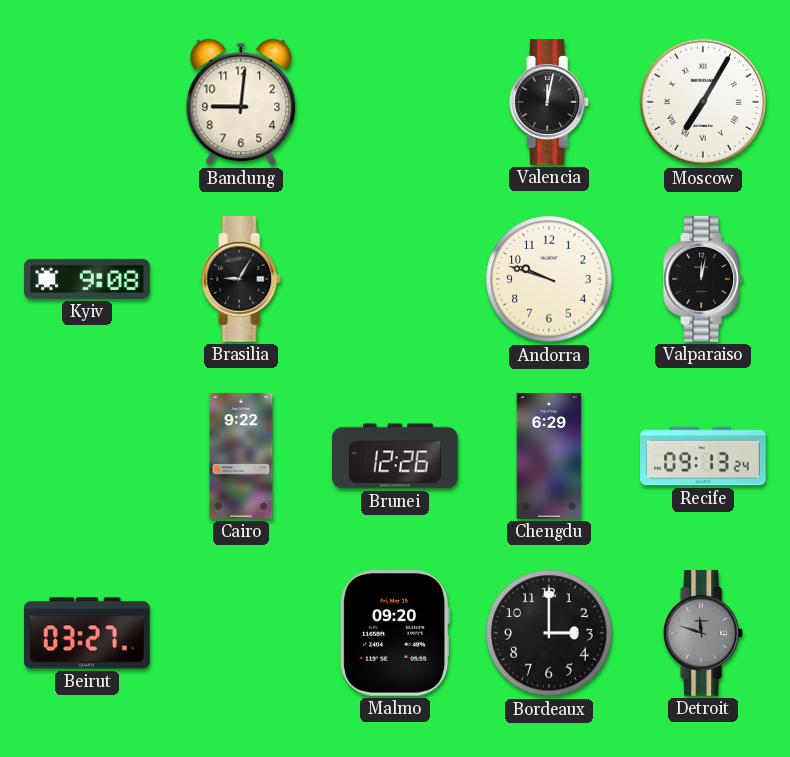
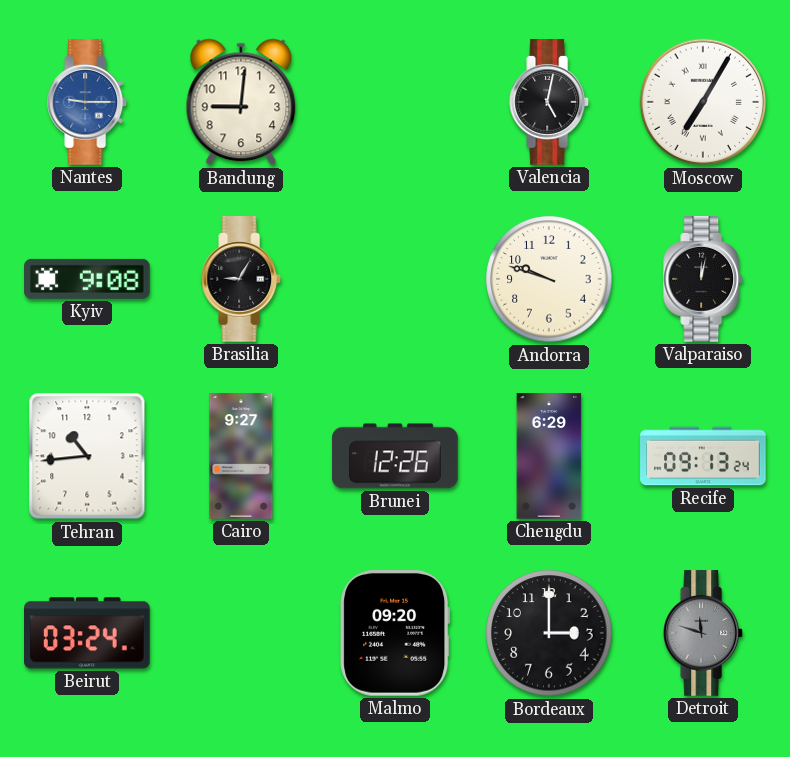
Nantes: none -> 9:15 (88, 102)
Valencia: 12:02 -> 5:02 (550, 102)
Tehran: none -> 10:44 (87, 456)
Cairo: 9:22 -> 9:27 (241, 456)
Beirut: 03:27 -> 03:24 (88, 633)
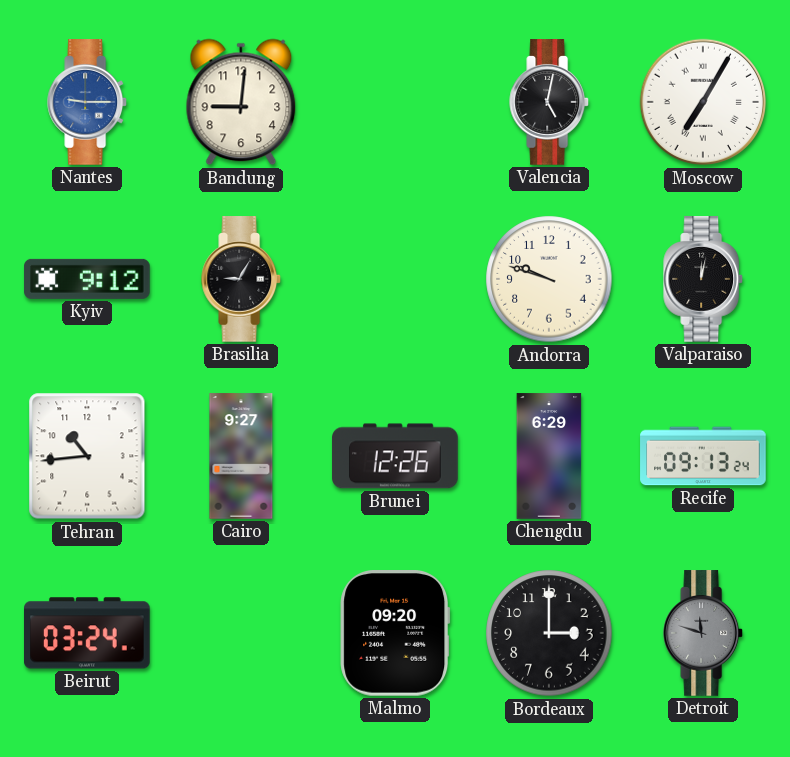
Kyiv: 9:08 -> 9:12 (87, 279)
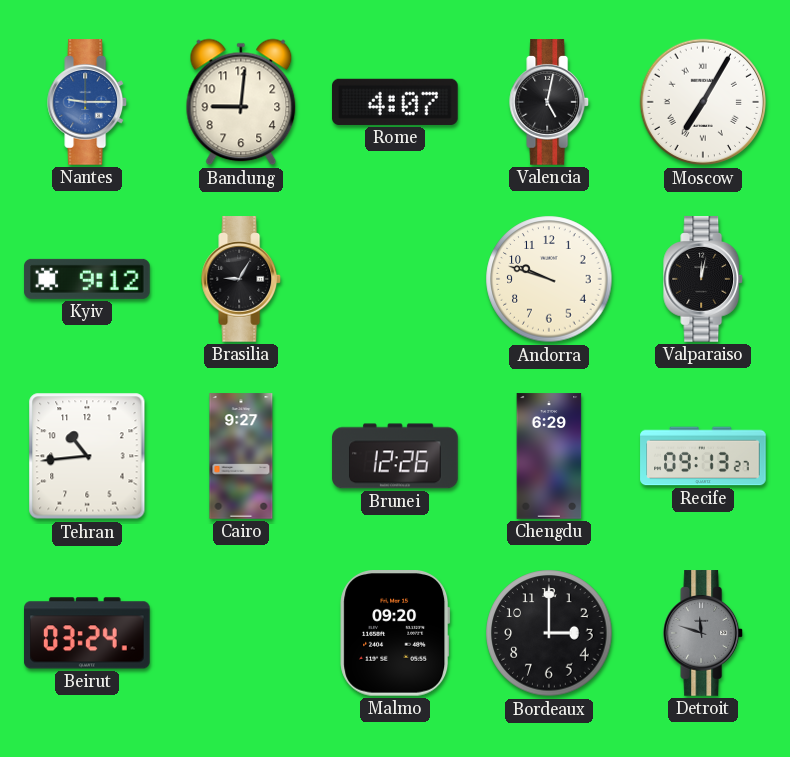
Rome: none -> 4:07 (395, 102)
Recife: 09:13:24 -> 09:13:27 (703, 456)
